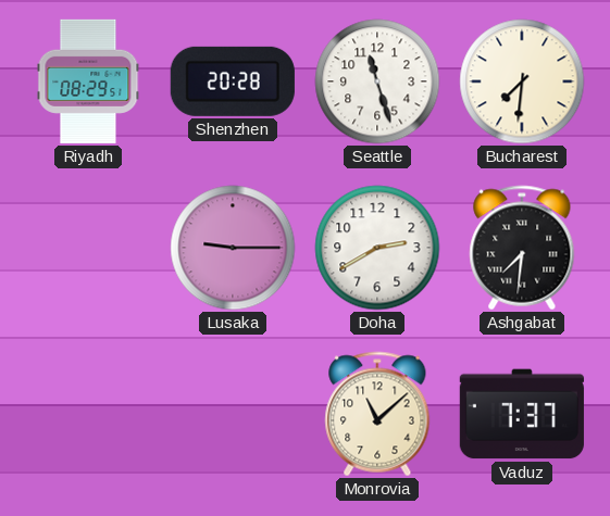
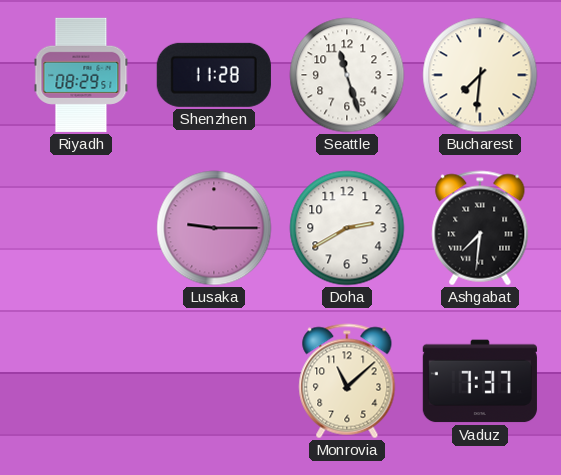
Shenzhen: 20:28 -> 11:28 (214, 75)
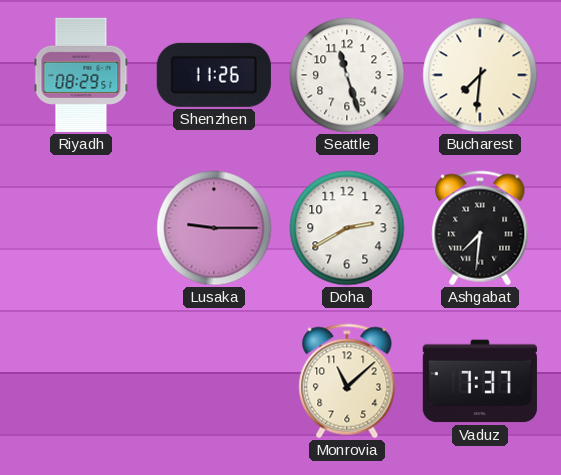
Shenzhen: 11:28 -> 11:26 (214, 75)
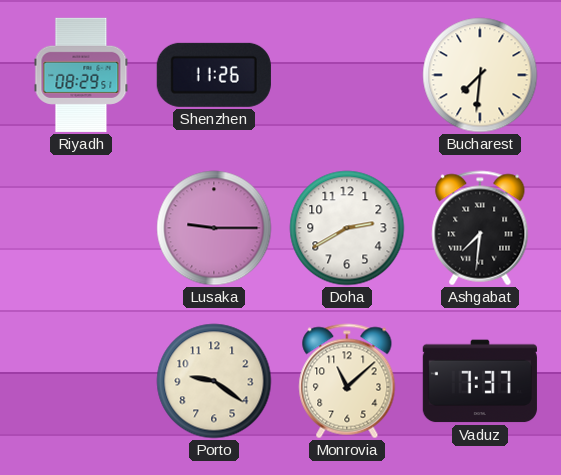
Seattle: 11:27 -> none (347, 75)
Porto: none -> 9:21 (214, 381)
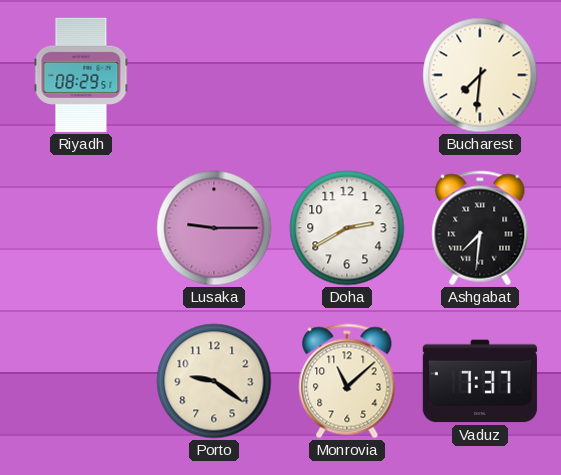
Shenzhen: 11:26 -> none (214, 75)
